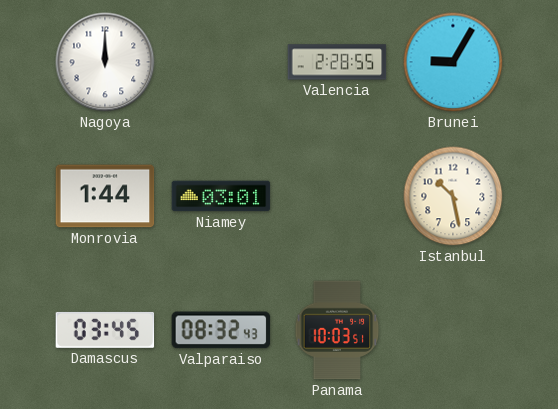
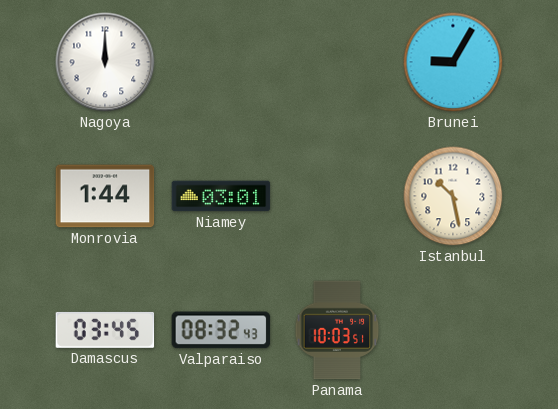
Valencia: 2:28 -> none (337, 62)
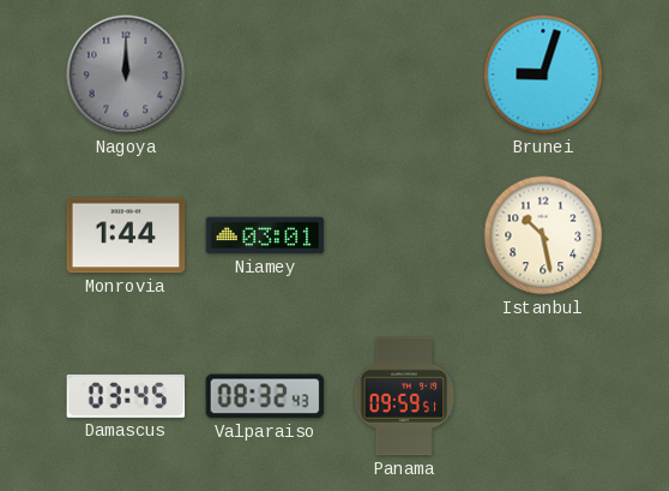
Nagoya dial: white -> grey (126, 74)
Brunei: 9:05 -> 9:03 (543, 74)
Panama: 10:03 -> 09:59 (404, 396)
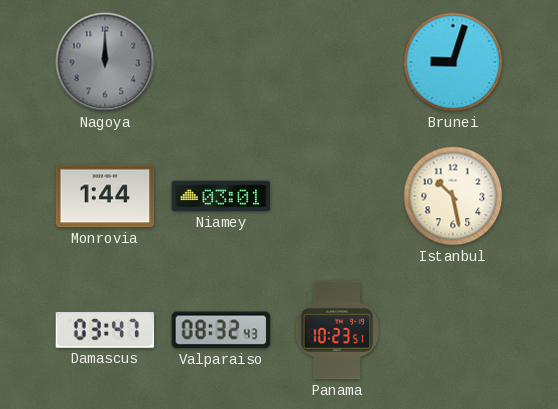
Damascus: 03:45 -> 03:47 (105, 330)
Panama: 09:59 -> 10:23 (337, 330)
